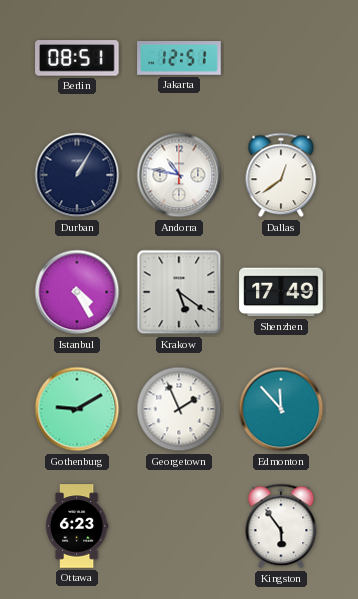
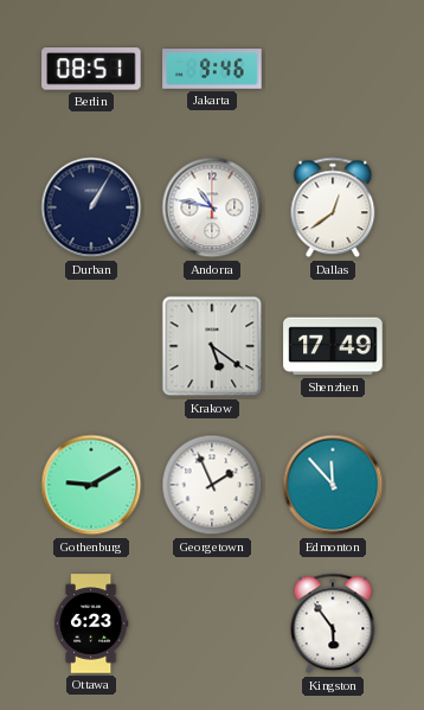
Jakarta: 12:51 -> 9:46 (212, 69)
Istanbul: 4:25 -> none (77, 292)
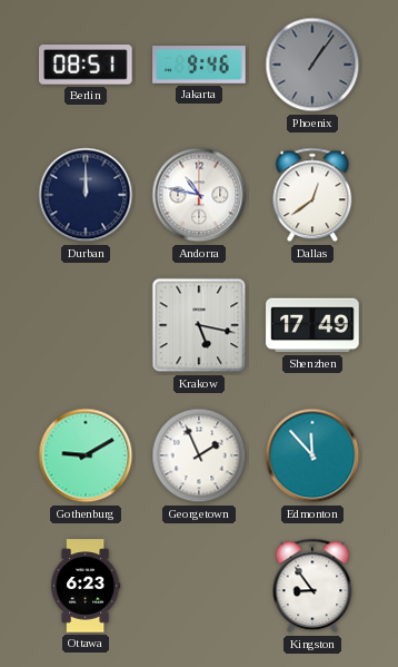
Phoenix: none -> 1:06 (312, 65)
Durban: 1:05 -> 12:00 (86, 195)
Krakow: 5:21 -> 5:17 (199, 325)
Kingston: 5:54 -> 8:54 (312, 586)
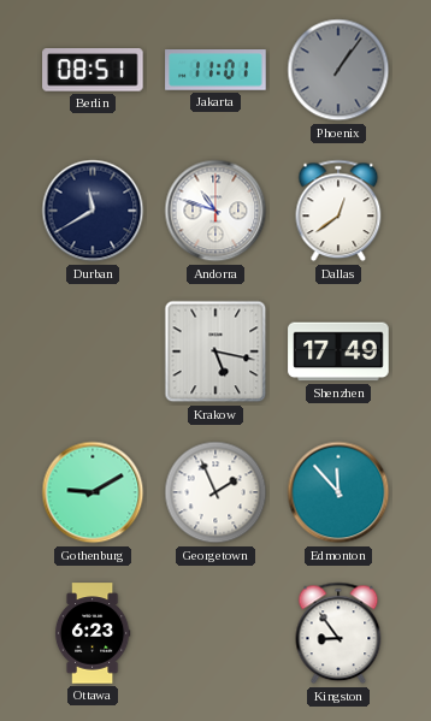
Jakarta: 9:46 -> 11:01 (215, 70)
Durban: 12:00 -> 11:40 (93, 211)
Andorra: 10:47 -> 10:48 (215, 211)
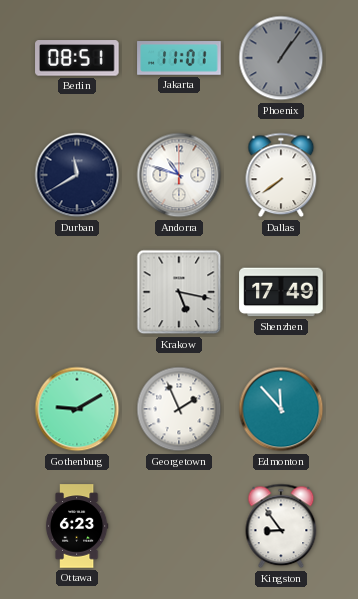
Dallas: 12:39 -> 7:39 (281, 175)
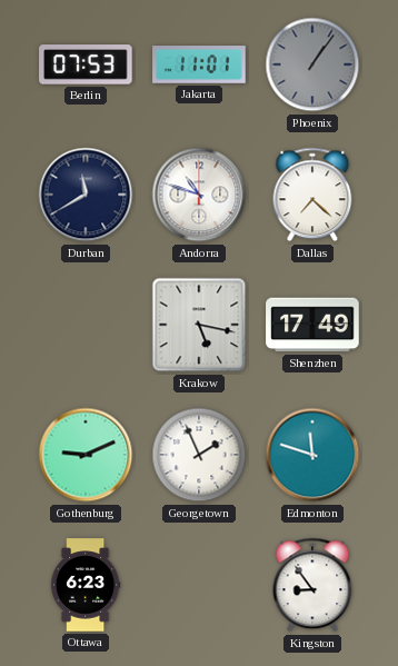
Berlin: 08:51 -> 07:53 (86, 64)
Dallas: 7:39 -> 7:22 (312, 195)
Gothenburg: 9:10 -> 9:11 (86, 455)
Edmonton: 11:53 -> 11:48 (312, 455)
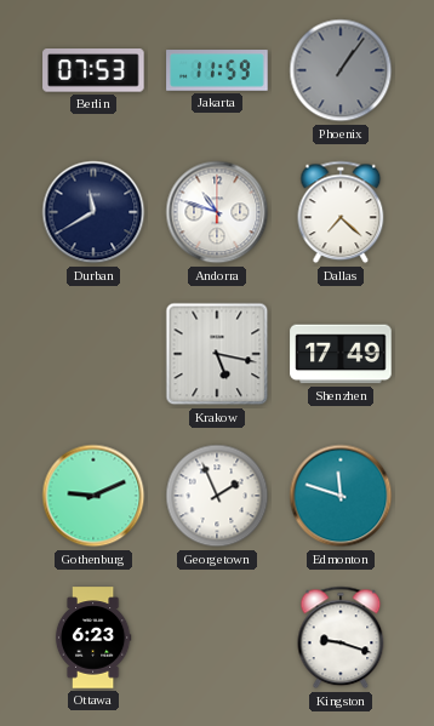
Jakarta: 11:01 -> 11:59 (217, 70)
Kingston: 8:54 -> 9:18 (341, 638)
